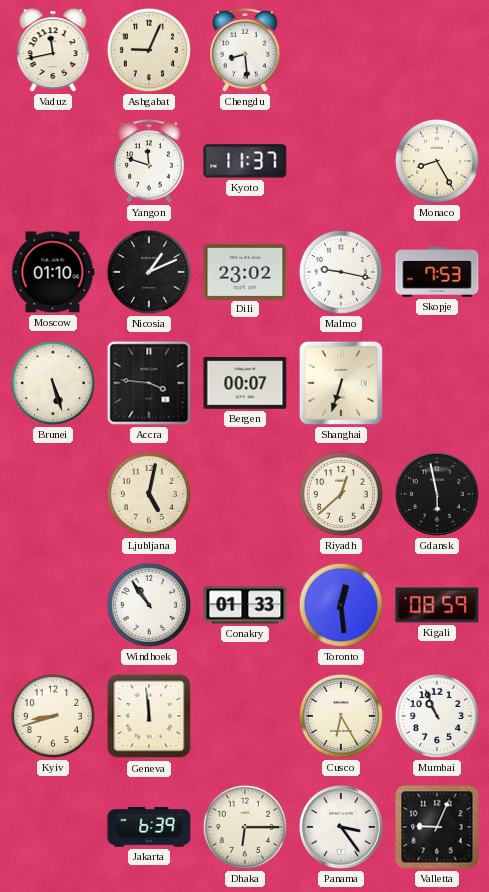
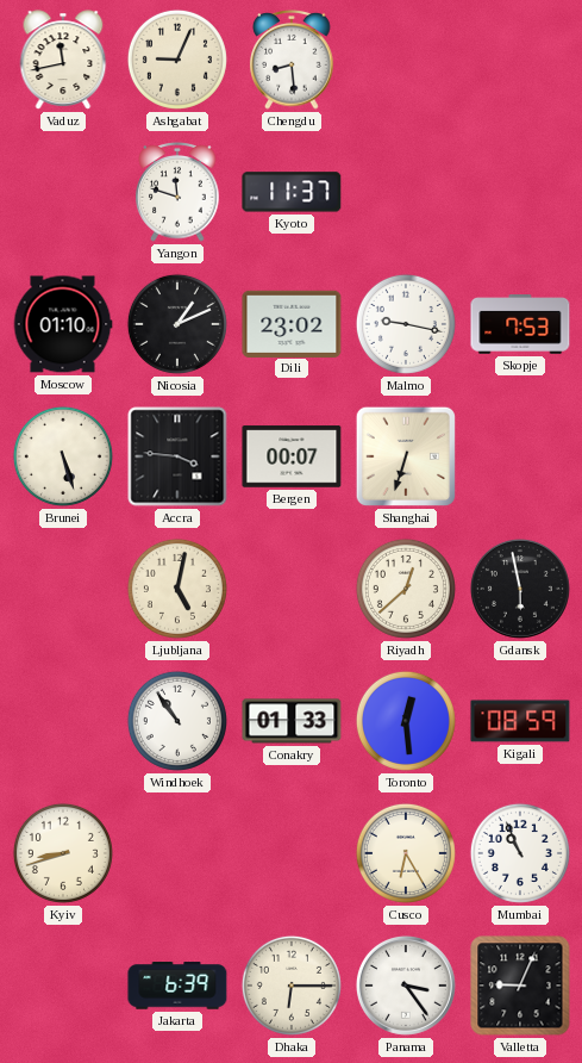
Monaco: 8:25 -> none (437, 161)
Geneva: 11:59 -> none (149, 716)
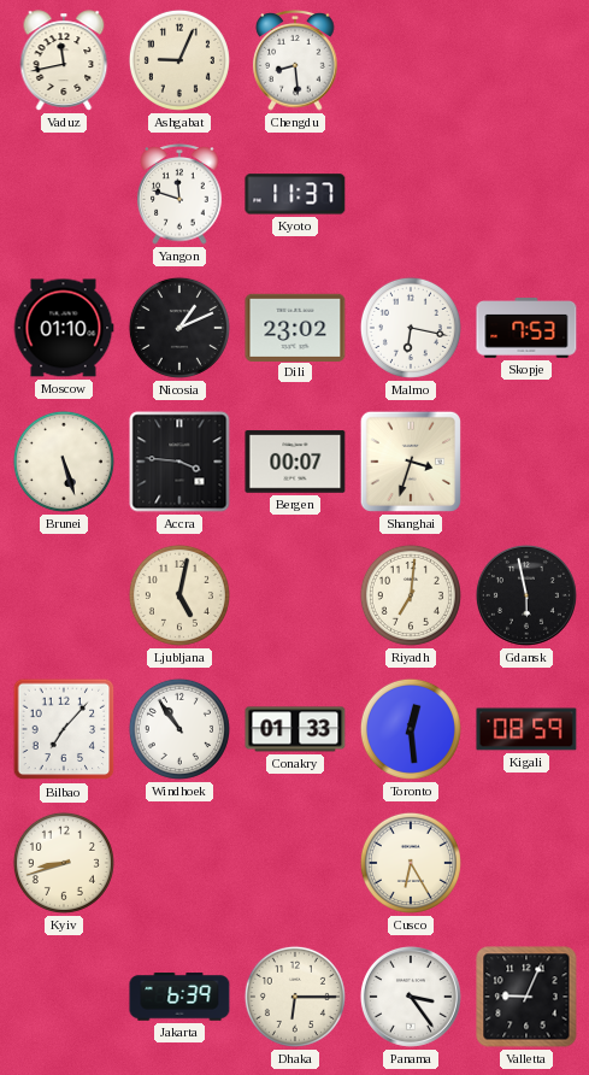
Malmo: 9:17 -> 6:17 (411, 328)
Shanghai: 6:33 -> 3:33 (411, 462)
Riyadh: 12:38 -> 7:01 (411, 595)
Bilbao: none -> 7:07 (64, 729)
Mumbai: 10:56 -> none (520, 853)
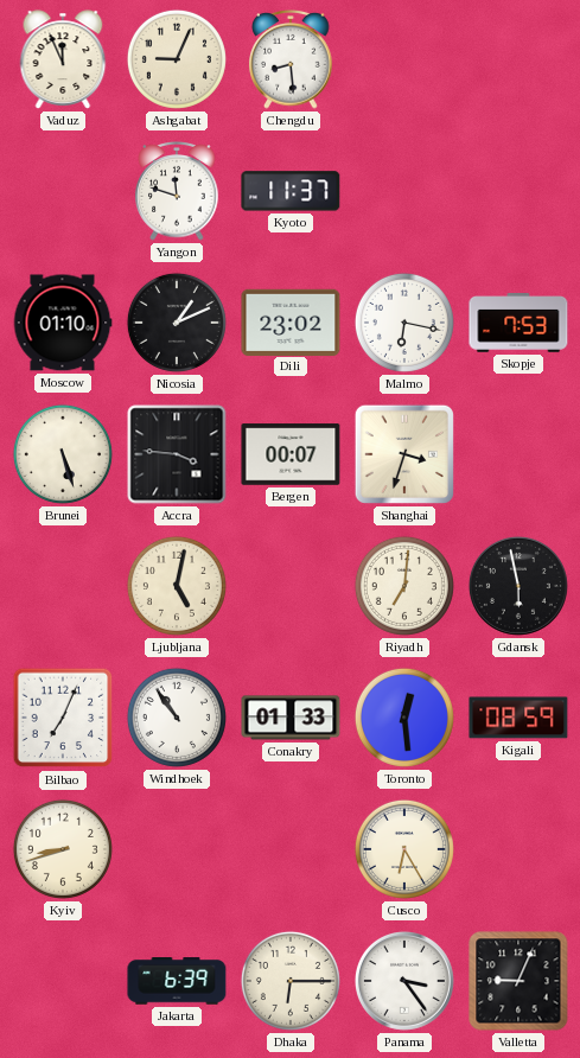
Vaduz: 11:43 -> 11:56 (63, 59)
Bilbao: 7:07 -> 7:04 (63, 718)
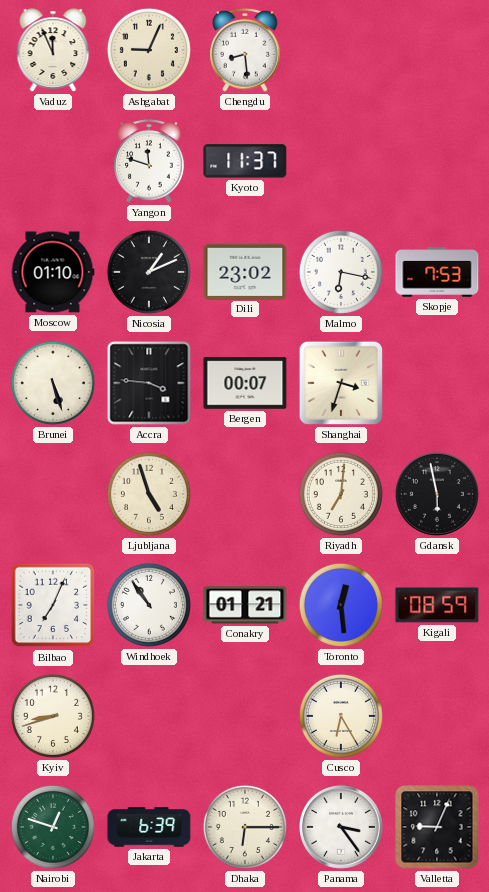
Ljubljana: 5:02 -> 4:57 (149, 494)
Conakry: 01:33 -> 01:21 (245, 605)
Nairobi: none -> 12:48 (53, 827)
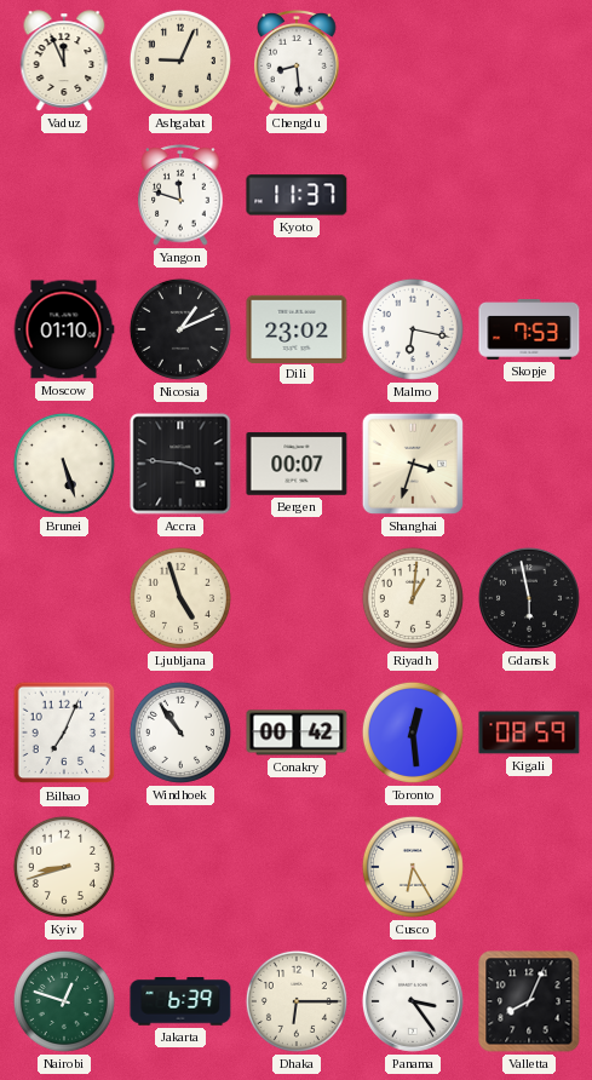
Riyadh: 7:01 -> 1:01 (413, 598)
Conakry: 01:21 -> 00:42 (297, 733)
Valletta: 9:04 -> 8:04 (529, 1001)
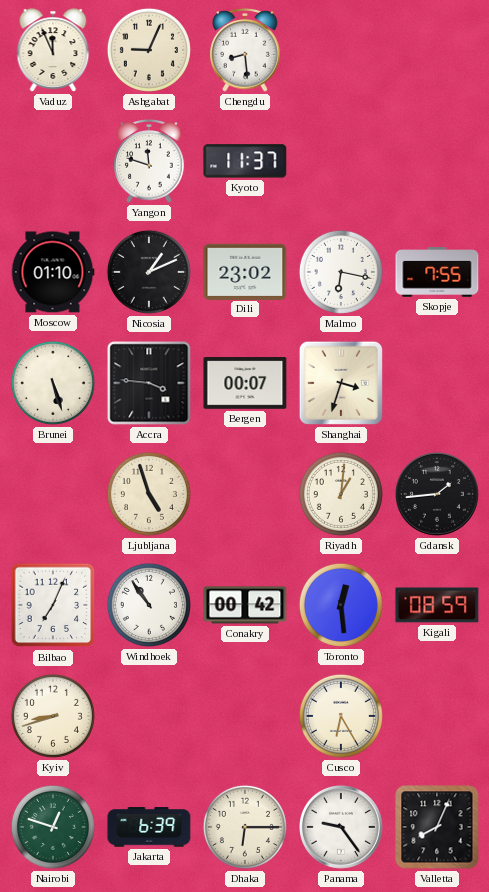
Skopje: 7:53 -> 7:55 (437, 273)
Gdansk: 5:58 -> 1:44 (437, 494)
Panama: 3:24 -> 9:24 (341, 827)
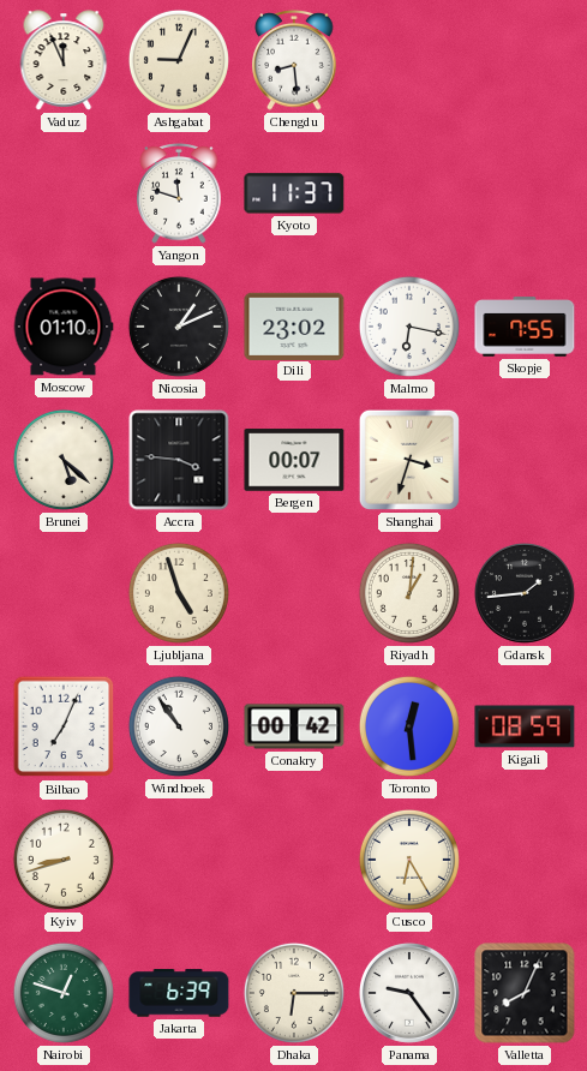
Brunei: 5:27 -> 5:22 (64, 460)
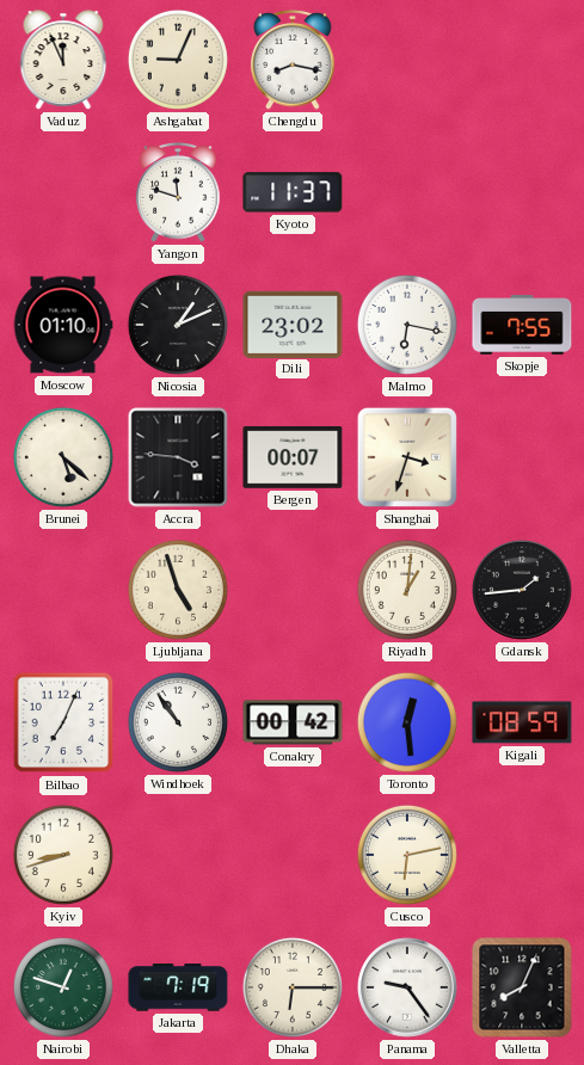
Chengdu: 8:29 -> 8:17 (293, 61)
Cusco: 6:25 -> 6:13 (407, 855)
Jakarta: 6:39 -> 7:19 (178, 987)
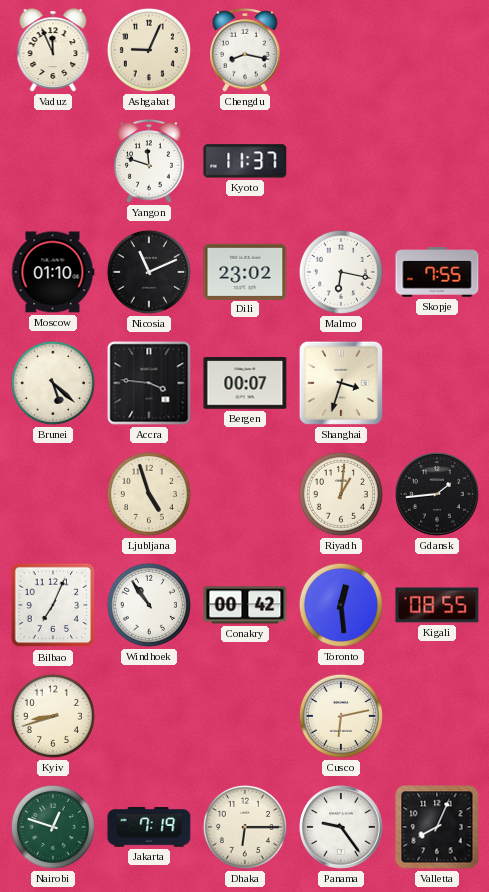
Nicosia: 1:11 -> 11:11 (149, 272)
Kigali: 08:59 -> 08:55 (437, 605)
